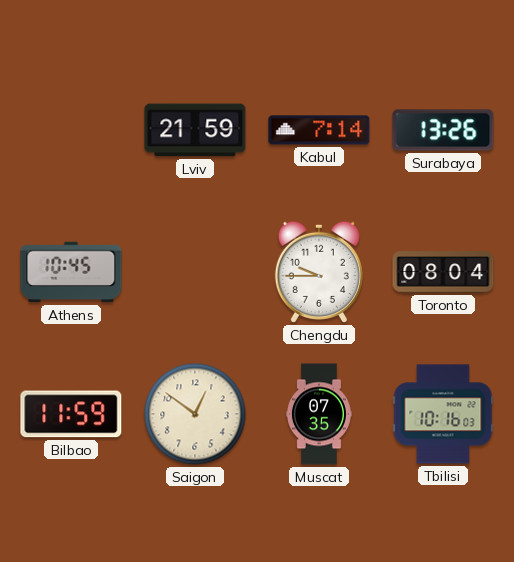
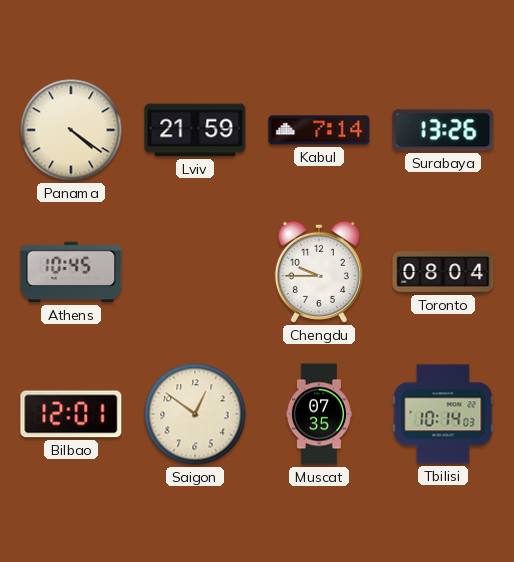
Panama: none -> 4:21 (71, 130)
Bilbao: 11:59 -> 12:01 (71, 414)
Tbilisi: 10:16 -> 10:14 (443, 414)
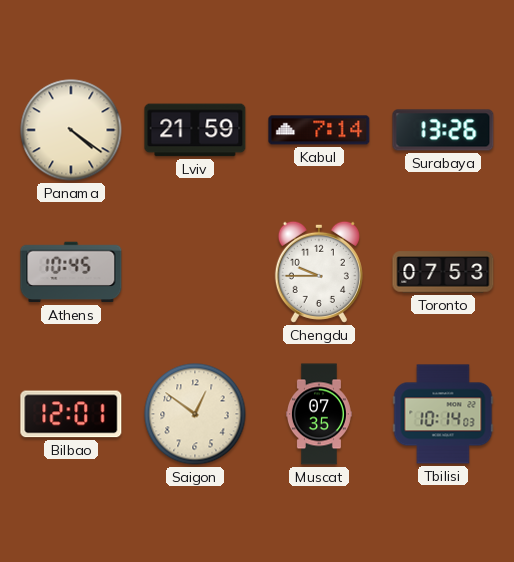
Toronto: 08:04 -> 07:53 (443, 272)
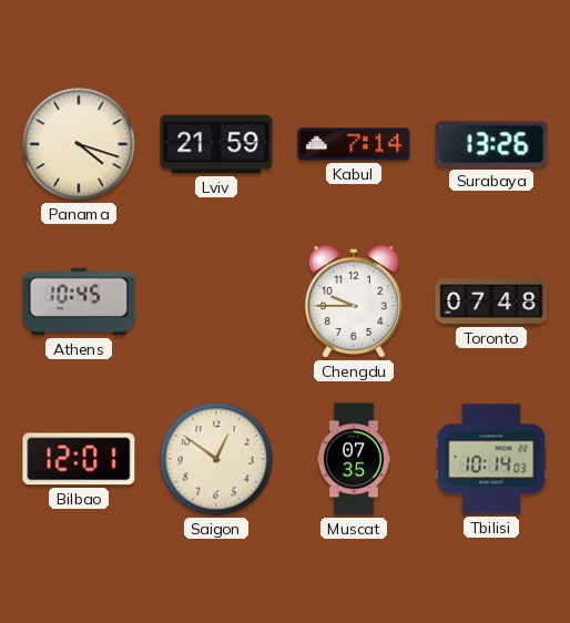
Panama: 4:21 -> 4:18 (79, 144)
Toronto: 07:53 -> 07:48 (491, 302)
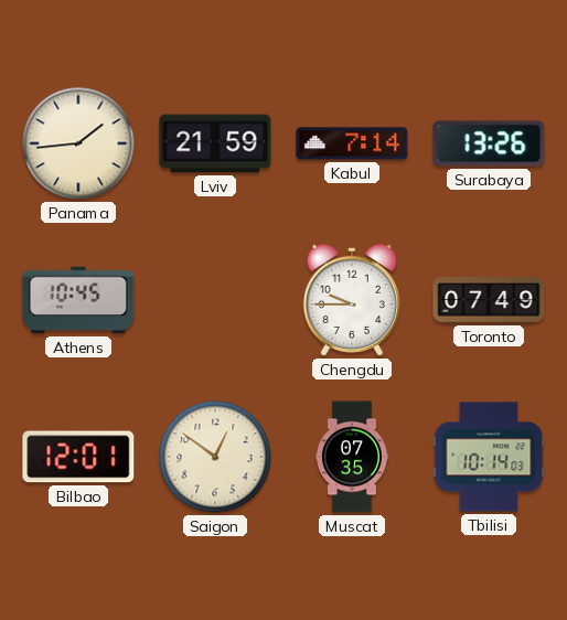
Panama: 4:18 -> 1:44 (78, 143)
Toronto: 07:48 -> 07:49 (489, 300)
